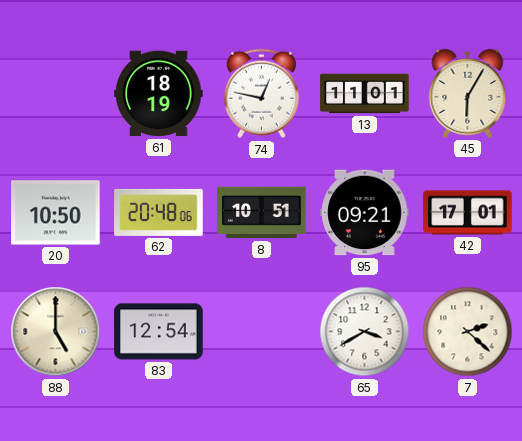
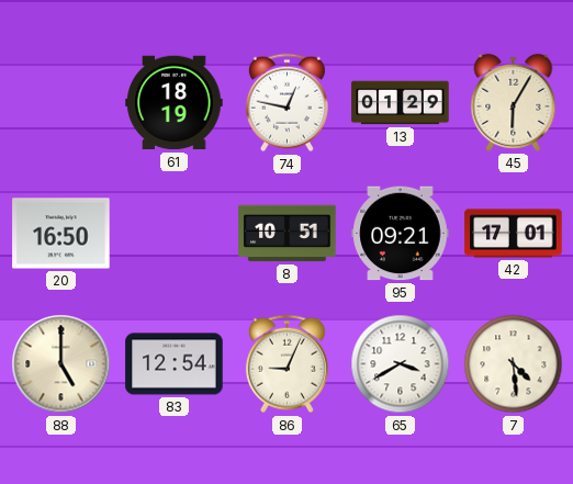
13: 11:01 -> 01:29 (401, 103)
20: 10:50 -> 16:50 (61, 234)
62: 20:48 -> none (159, 212)
86: none -> 9:04 (286, 364)
7: 2:22 -> 4:29 (514, 364)
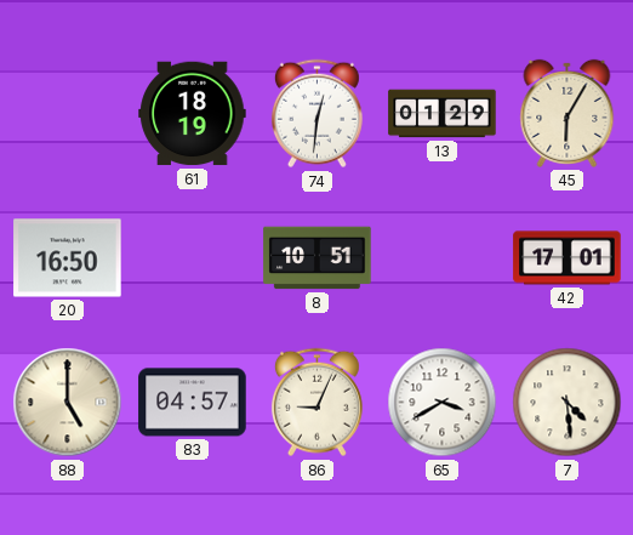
74: 12:47 -> 12:31 (316, 114)
95: 09:21 -> none (401, 234)
83: 12:54 -> 04:57 (193, 403)
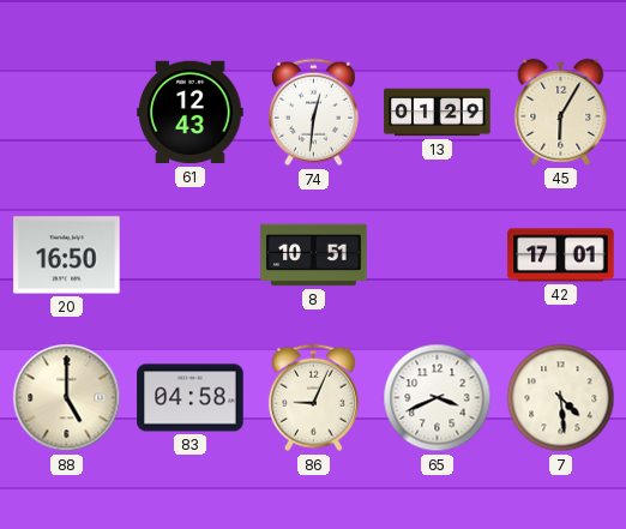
61: 18:19 -> 12:43 (191, 113)
83: 04:57 -> 04:58 (191, 398)
65: 3:40 -> 3:41 (438, 398)
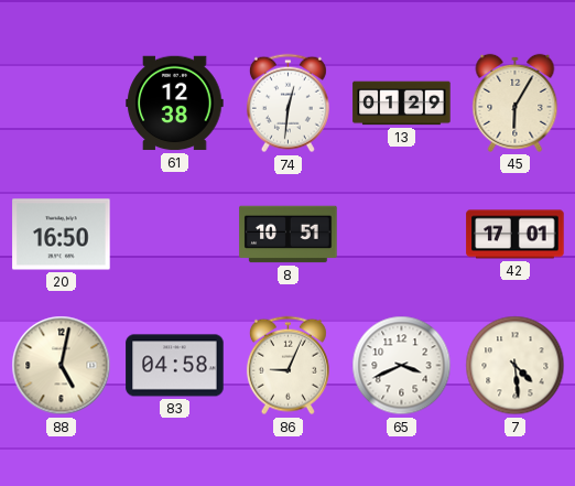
61: 12:43 -> 12:38 (175, 104)
88: 5:00 -> 5:02 (62, 366)
